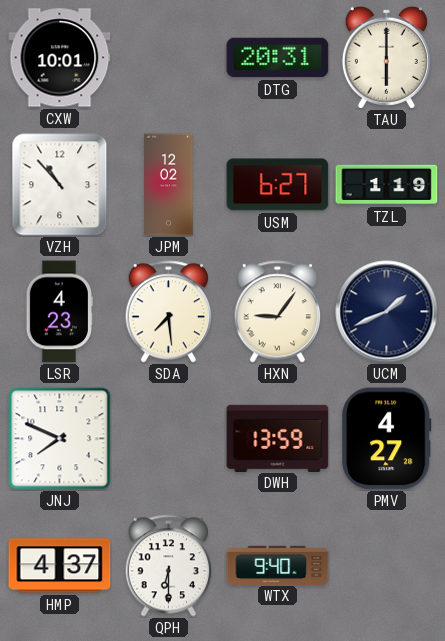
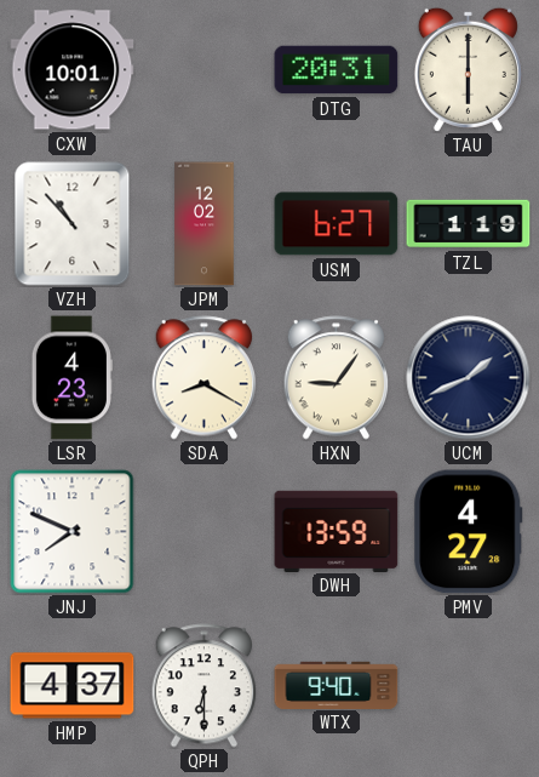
SDA: 7:29 -> 8:20 (205, 378)
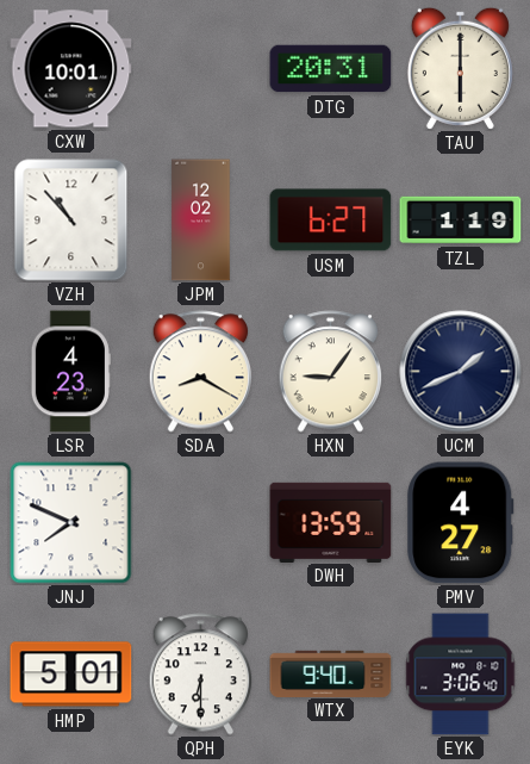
HMP: 4:37 -> 5:01 (71, 675)
EYK: none -> 3:06 (461, 675)
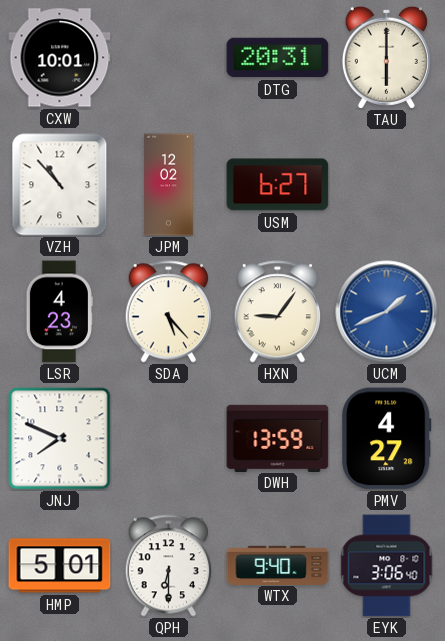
TZL: 1:19 -> none (461, 220)
SDA: 8:20 -> 5:23 (169, 312)
UCM dial: navy -> blue (387, 312)
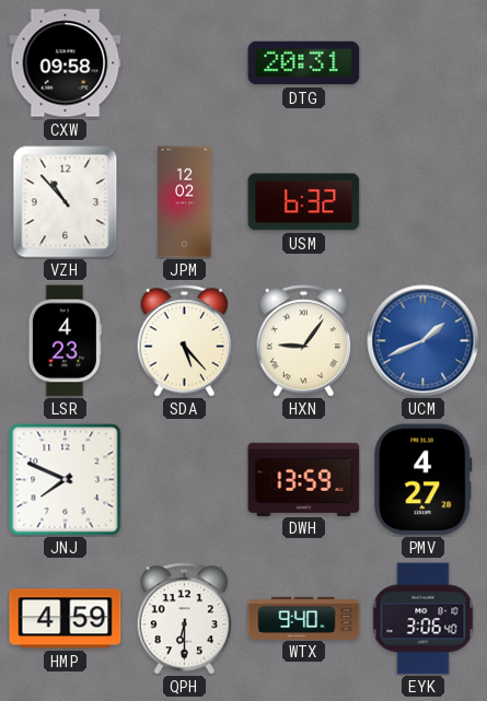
CXW: 10:01 -> 09:58 (66, 63)
TAU: 6:00 -> none (386, 57)
USM: 6:27 -> 6:32 (304, 202)
HMP: 5:01 -> 4:59 (66, 619)
